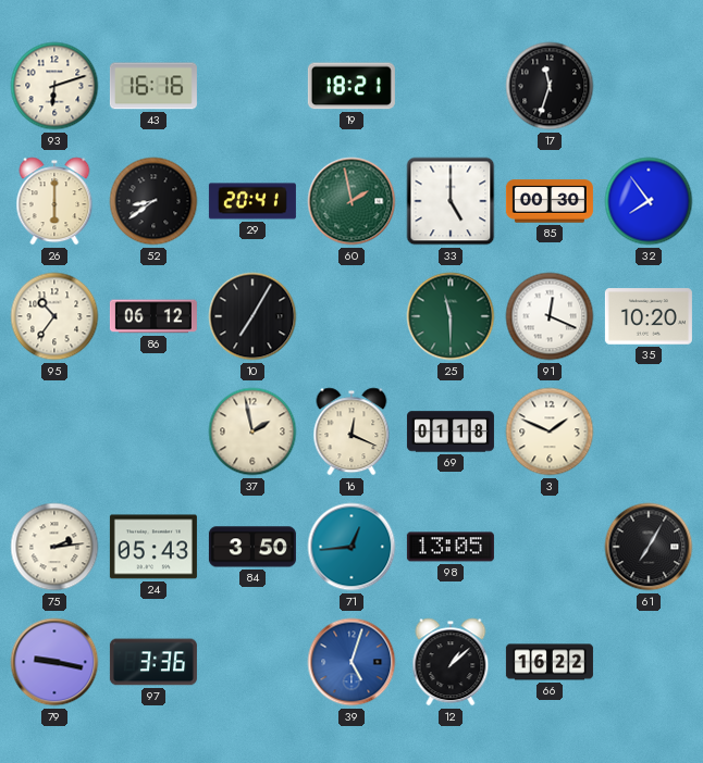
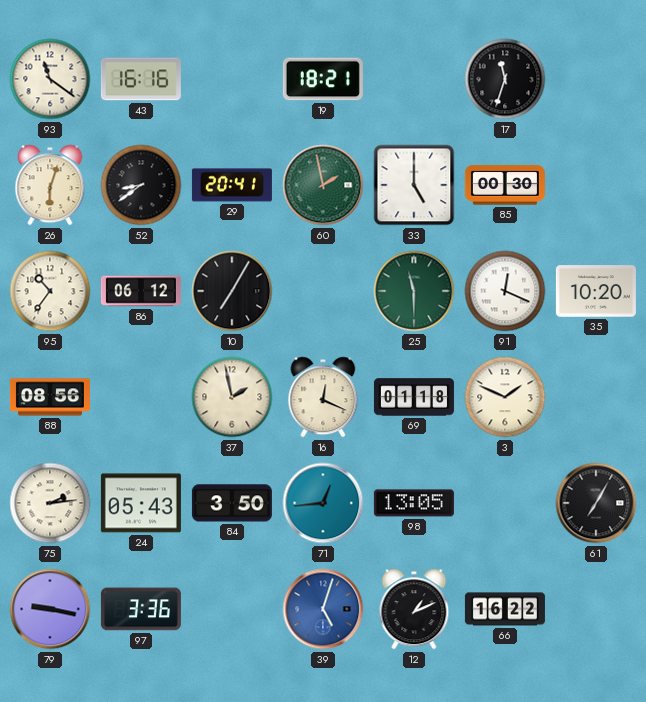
93: 6:12 -> 11:21 (50, 79)
26: 6:00 -> 6:03 (50, 185)
32: 7:54 -> none (649, 201)
88: none -> 08:56 (50, 397)
12: 1:08 -> 1:11 (414, 609)
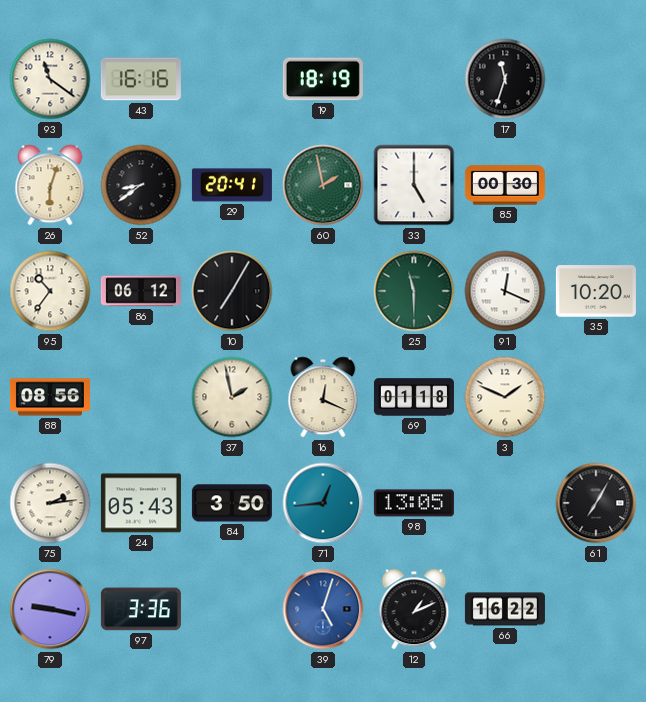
19: 18:21 -> 18:19 (323, 79)
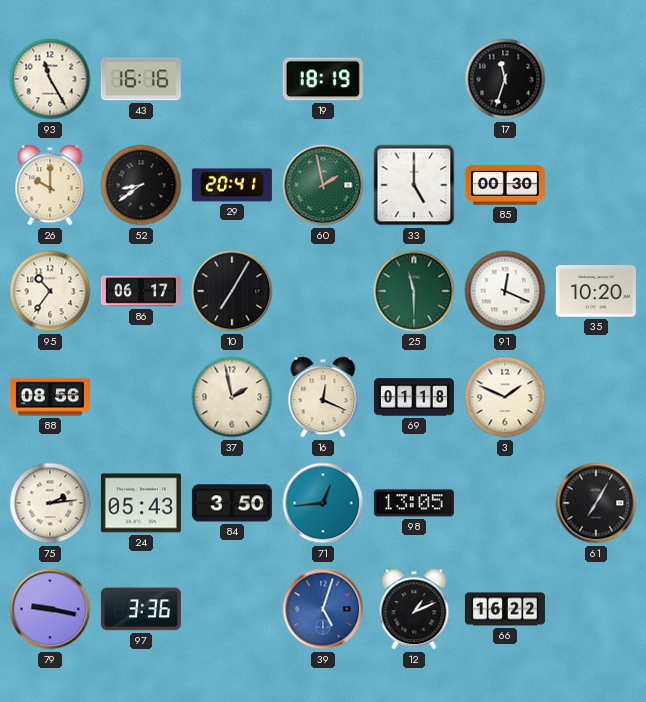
93: 11:21 -> 11:25 (50, 79)
26: 6:03 -> 10:00 (50, 185)
86: 06:12 -> 06:17 (141, 291)
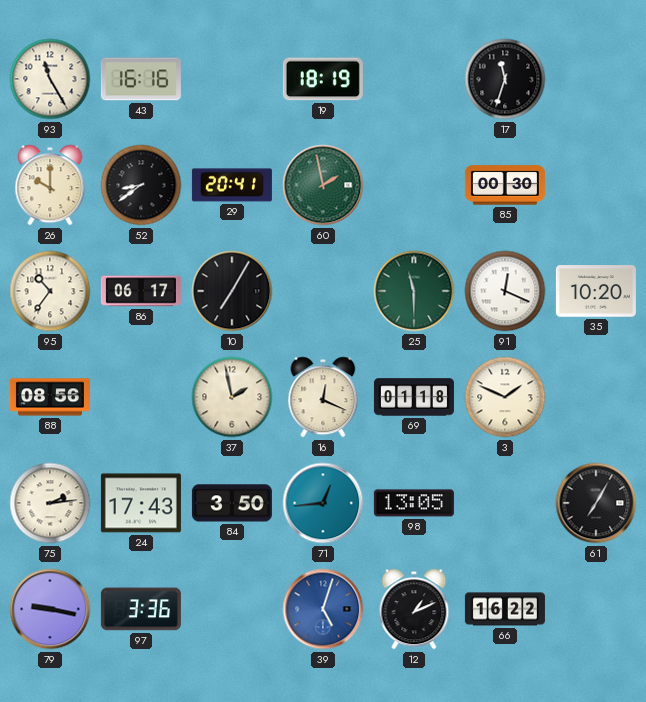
33: 5:00 -> none (414, 185)
24: 05:43 -> 17:43 (141, 503)
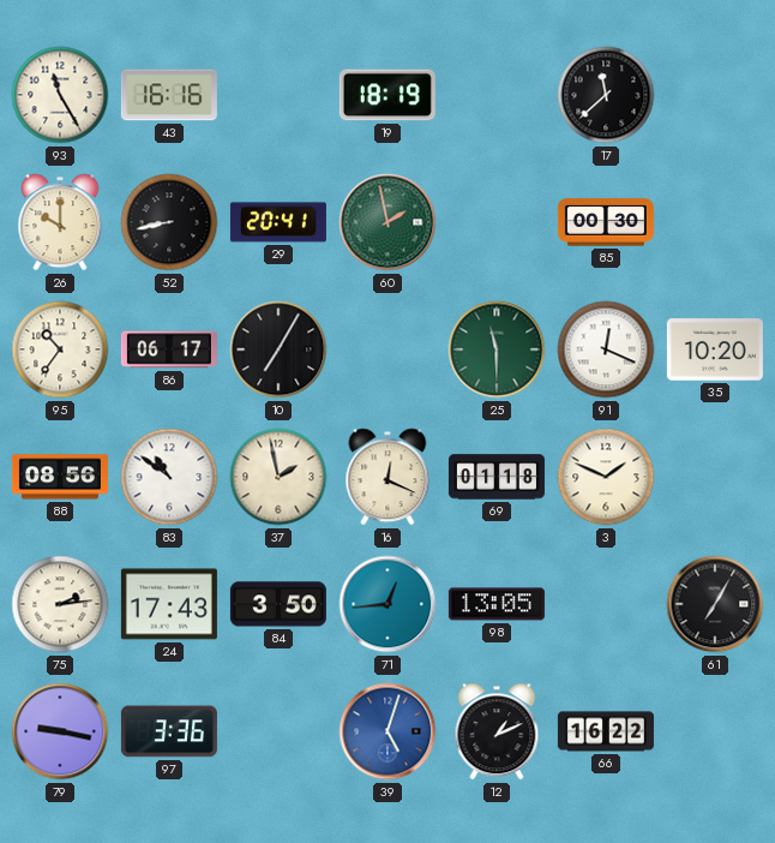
17: 11:33 -> 11:38 (606, 95)
52: 8:39 -> 8:43 (169, 222)
83: none -> 10:51 (169, 477)
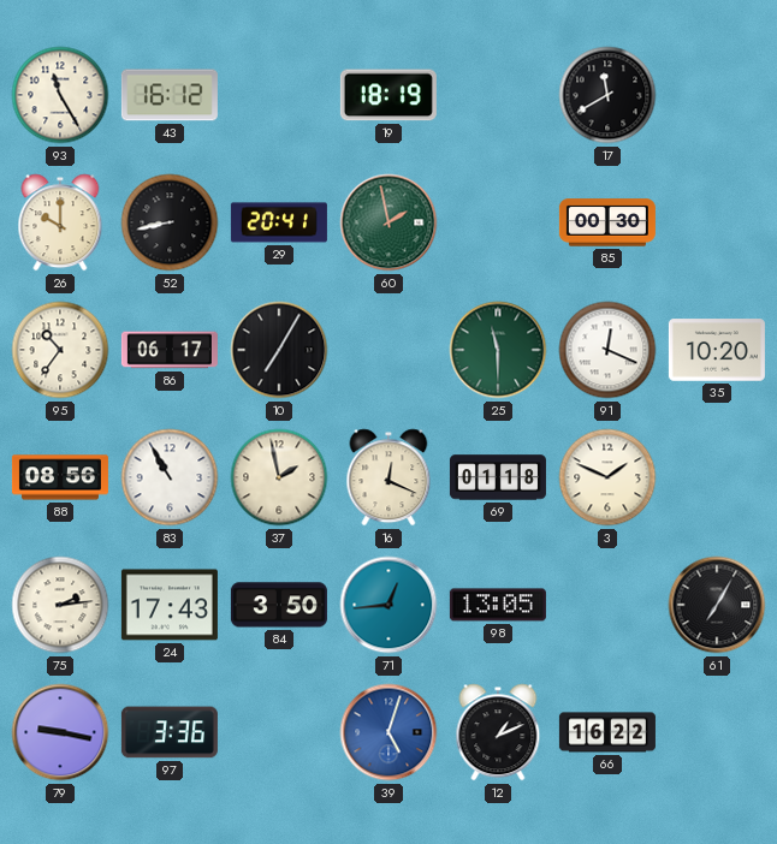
43: 16:16 -> 16:12 (170, 95)
17: 11:38 -> 11:40 (607, 95)
83: 10:51 -> 10:55 (170, 477)
